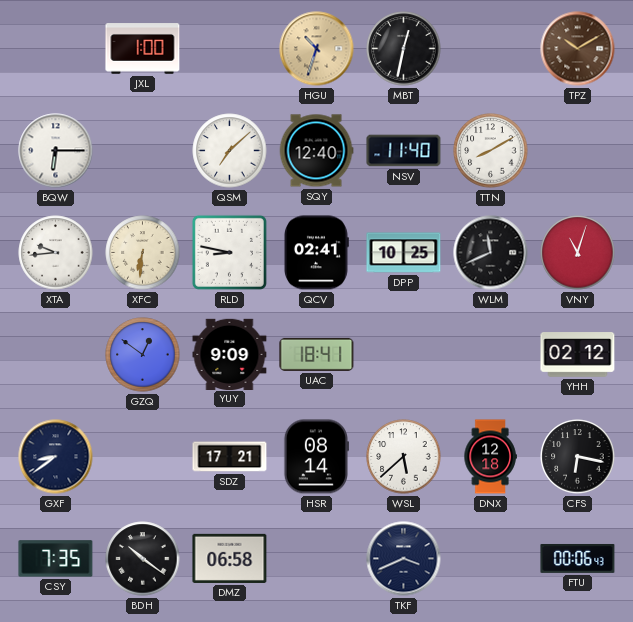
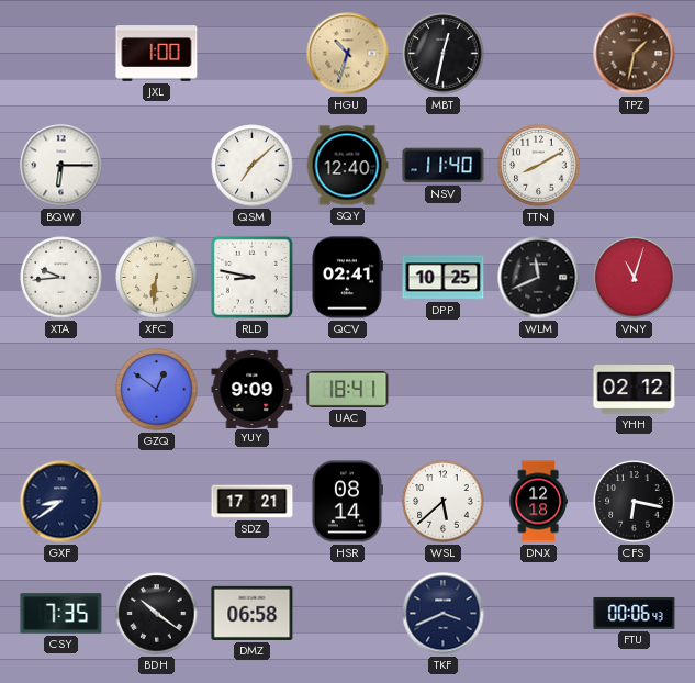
TPZ: 10:10 -> 1:32 (635, 54)
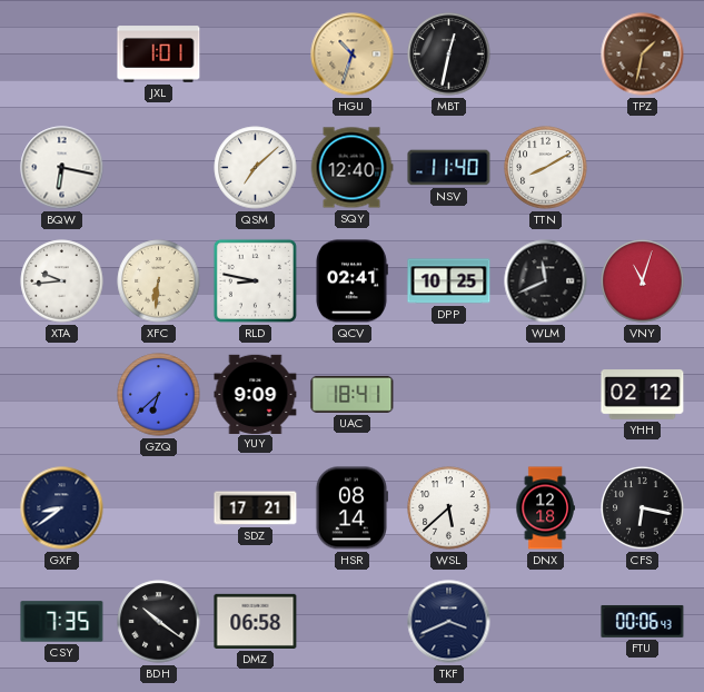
JXL: 1:00 -> 1:01 (159, 55)
BQW: 6:15 -> 6:17 (62, 168)
GZQ: 12:51 -> 6:38 (159, 395)
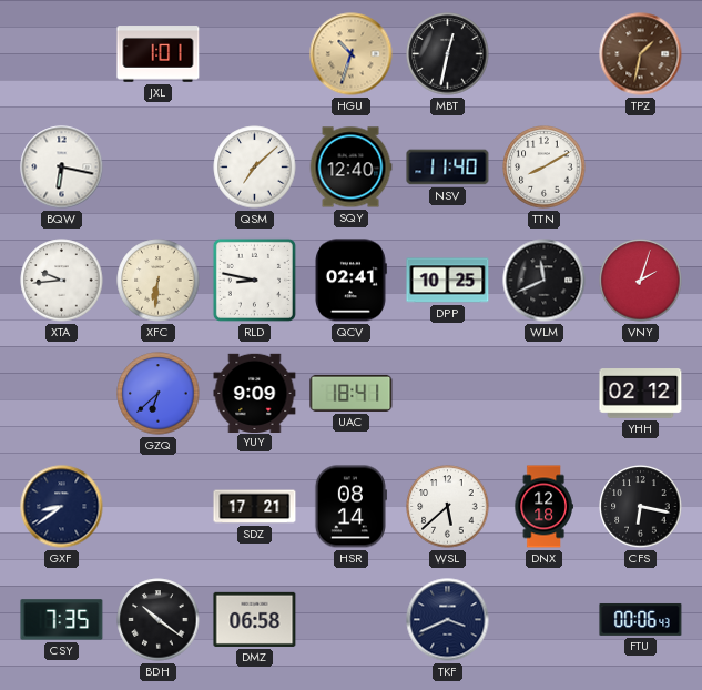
VNY: 11:03 -> 2:03 (641, 281)
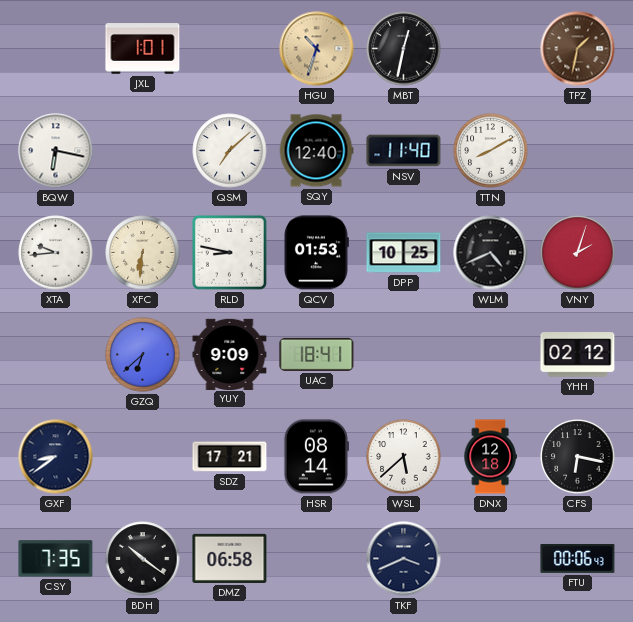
QCV: 02:41 -> 01:53 (317, 253)
WLM: 11:41 -> 4:41 (491, 253)
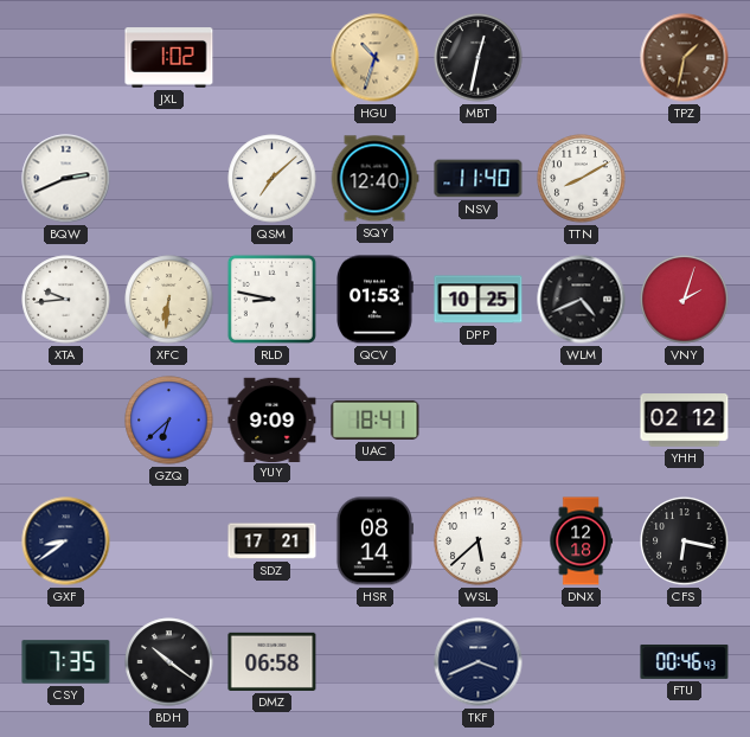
JXL: 1:01 -> 1:02 (169, 58)
BQW: 6:17 -> 2:41 (66, 179)
FTU: 00:06 -> 00:46 (685, 661)
